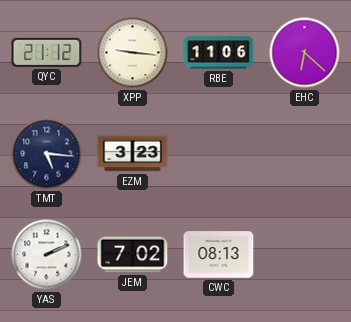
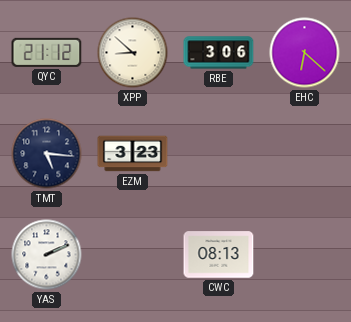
XPP: 9:16 -> 8:52 (133, 53)
RBE: 11:06 -> 3:06 (219, 53)
JEM: 7:02 -> none (133, 255)
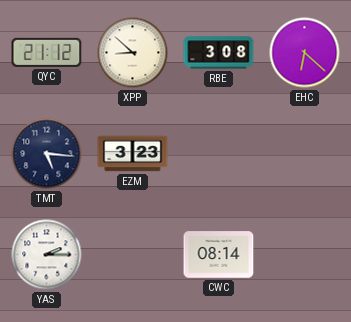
RBE: 3:06 -> 3:08 (219, 53)
YAS: 2:11 -> 2:15 (47, 255)
CWC: 08:13 -> 08:14 (219, 255)
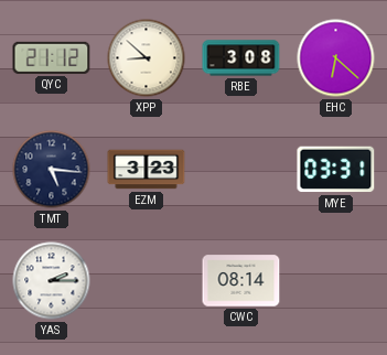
MYE: none -> 03:31 (336, 170)
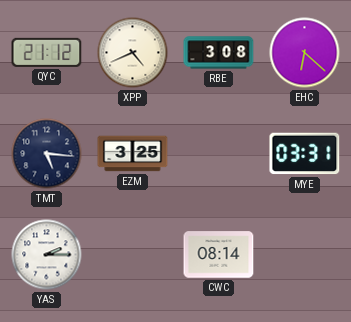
XPP: 8:52 -> 4:41 (133, 53)
EZM: 3:23 -> 3:25 (133, 154)
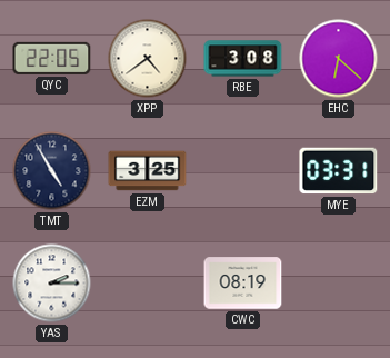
QYC: 21:12 -> 22:05 (52, 58)
XPP: 4:41 -> 4:39 (148, 59)
TMT: 5:16 -> 4:55 (52, 171)
CWC: 08:14 -> 08:19 (243, 284)
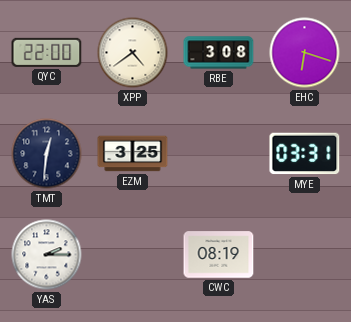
QYC: 22:05 -> 22:00 (47, 52)
EHC: 6:22 -> 6:18 (305, 53)
TMT: 4:55 -> 12:31 (47, 154)
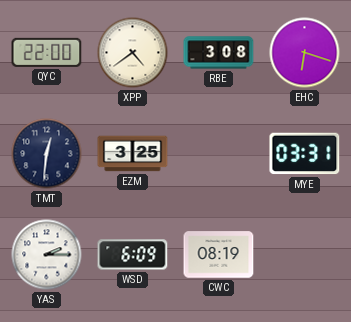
WSD: none -> 6:09 (133, 255)
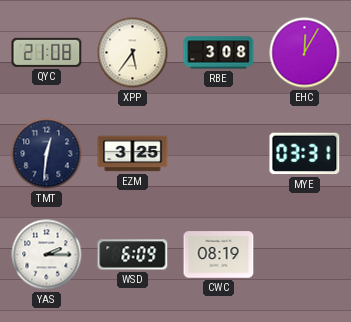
QYC: 22:00 -> 21:08 (47, 52)
XPP: 4:39 -> 5:36 (133, 53)
EHC: 6:18 -> 12:05 (305, 53)
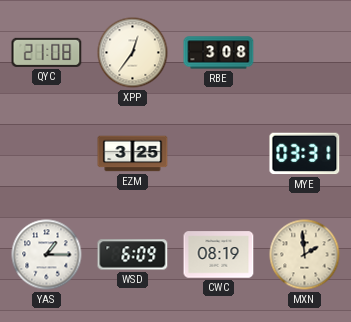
XPP: 5:36 -> 12:36 (133, 53)
EHC: 12:05 -> none (305, 53)
TMT: 12:31 -> none (47, 154)
YAS: 2:15 -> 1:15 (47, 255)
MXN: none -> 1:59 (305, 255)
